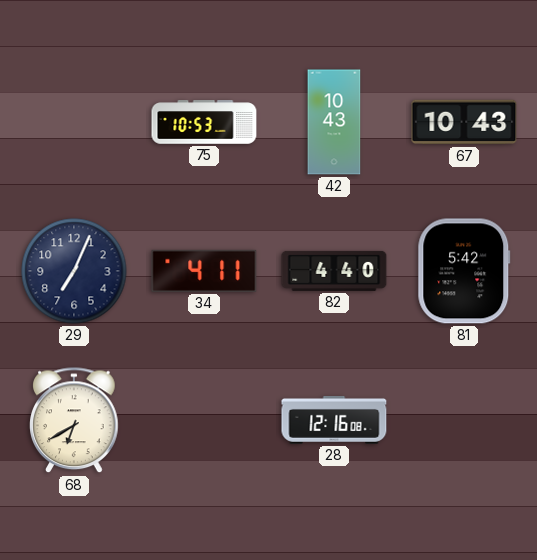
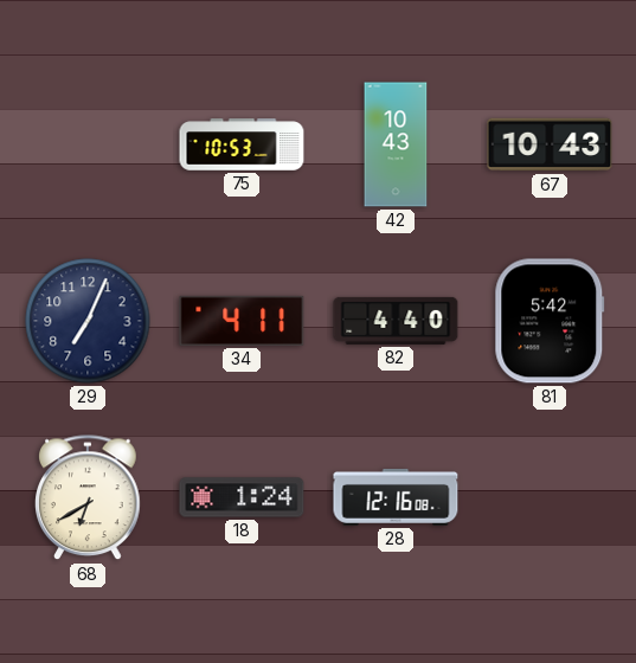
18: none -> 1:24 (242, 497)
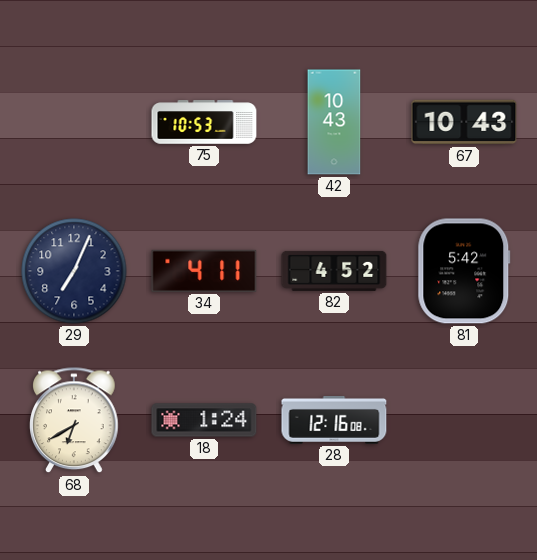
82: 4:40 -> 4:52 (334, 271)
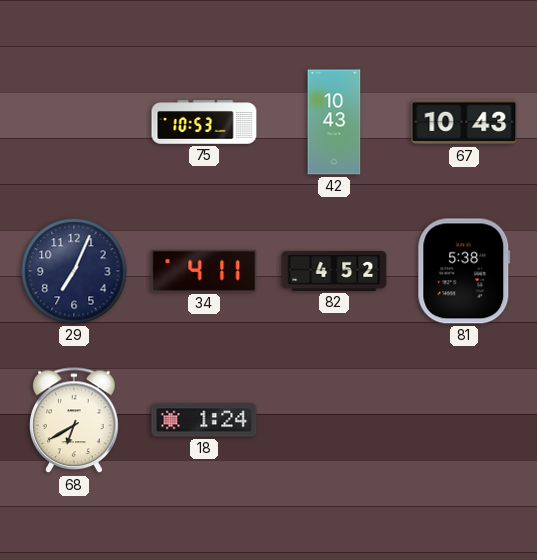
81: 5:42 -> 5:38 (464, 271)
28: 12:16 -> none (334, 420)
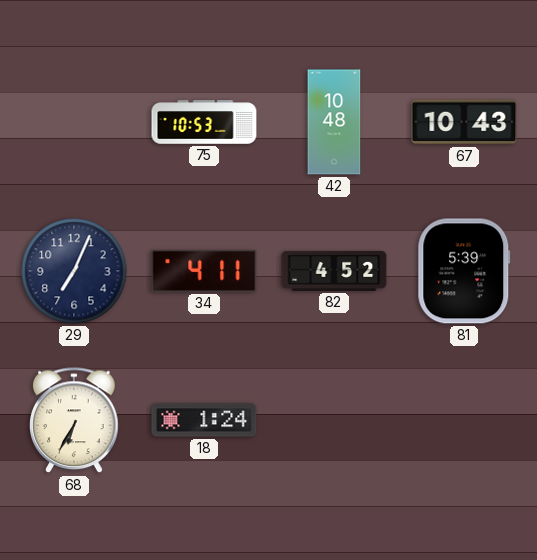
42: 10:43 -> 10:48 (334, 122)
81: 5:38 -> 5:39 (464, 271)
68: 6:40 -> 6:35 (74, 421)
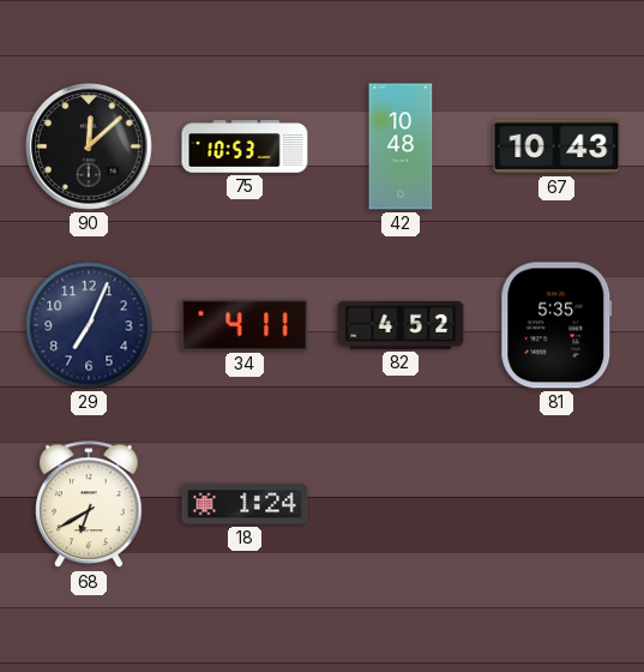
90: none -> 12:08 (90, 148)
81: 5:39 -> 5:35 (556, 325)
68: 6:35 -> 6:40 (89, 505)
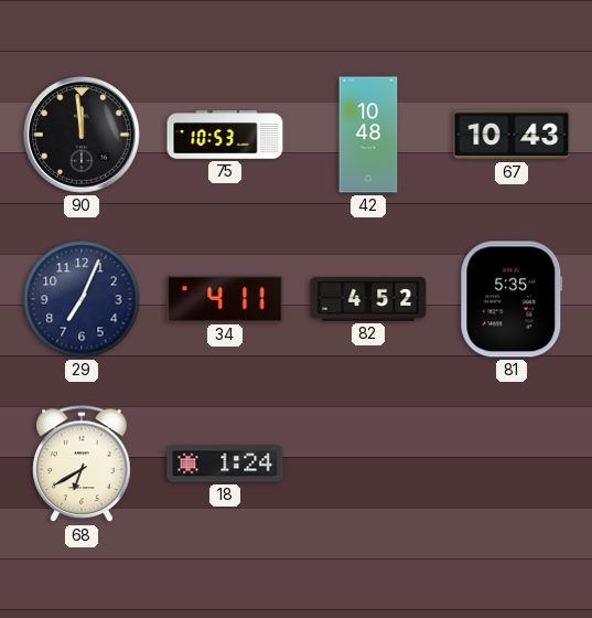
90: 12:08 -> 11:59 (83, 136)
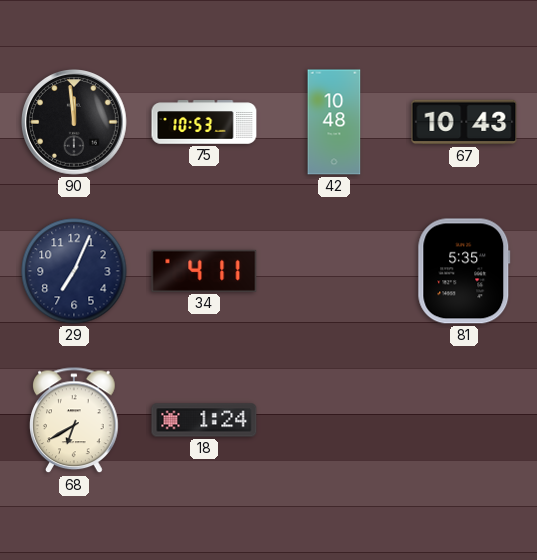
82: 4:52 -> none (368, 299)
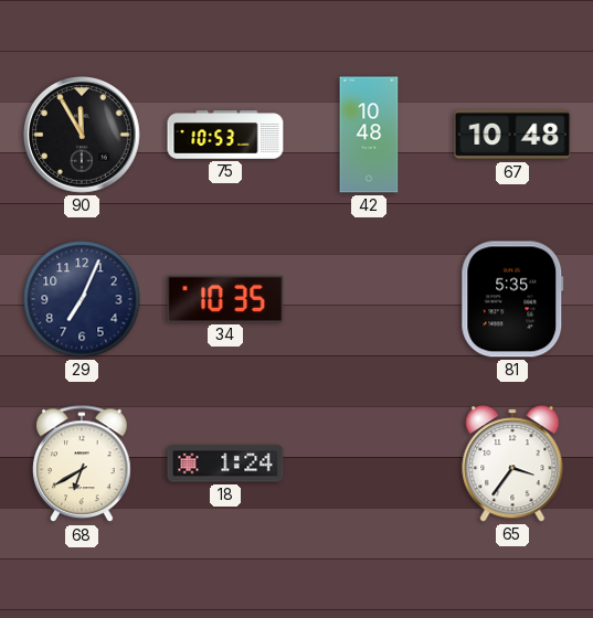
90: 11:59 -> 11:55 (83, 136)
67: 10:43 -> 10:48 (512, 135)
34: 4:11 -> 10:35 (225, 299)
65: none -> 3:36 (512, 464)
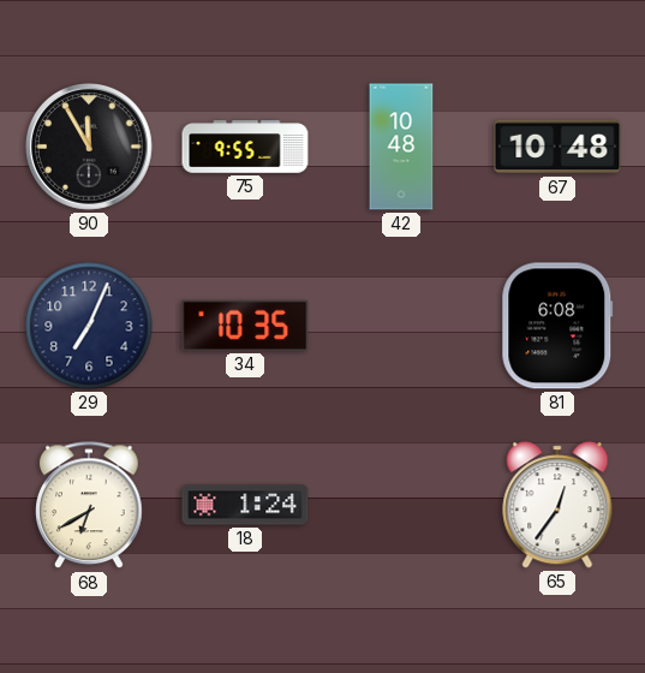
75: 10:53 -> 9:55 (245, 147)
81: 5:35 -> 6:08 (557, 326)
65: 3:36 -> 12:36 (557, 505)
